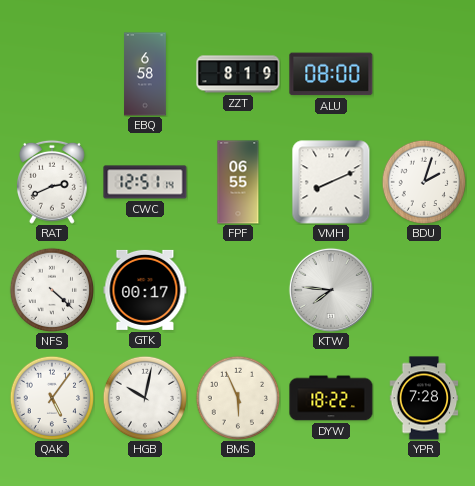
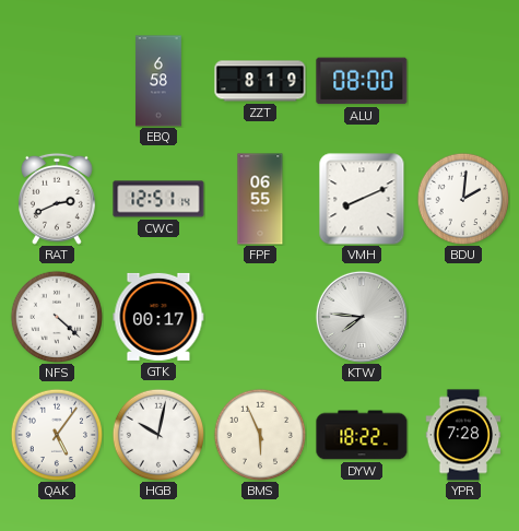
BDU: 2:03 -> 2:01 (462, 198)
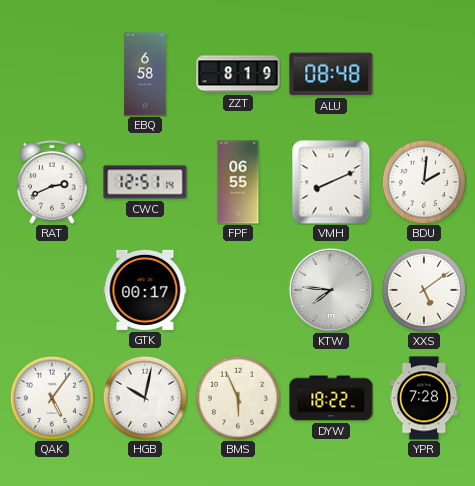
ALU: 08:00 -> 08:48 (331, 74)
NFS: 4:22 -> none (56, 316)
XXS: none -> 5:09 (423, 289)
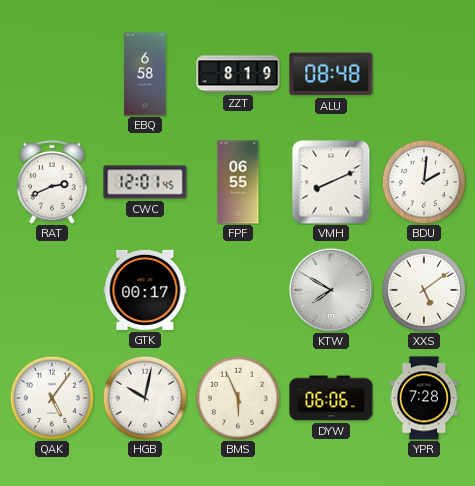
CWC: 12:51 -> 12:01 (145, 182)
KTW: 7:46 -> 7:50 (331, 290)
DYW: 18:22 -> 06:06 (331, 398)
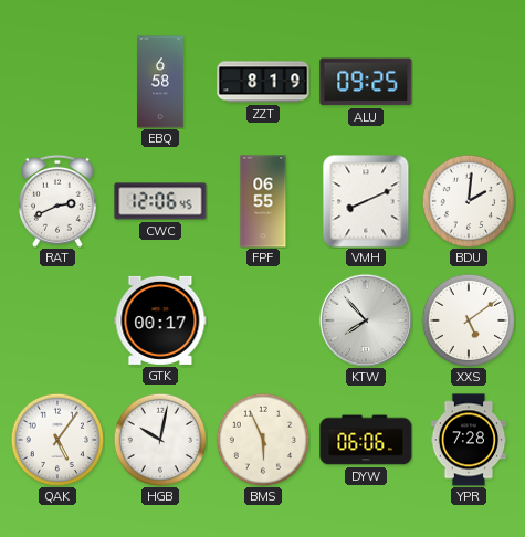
ALU: 08:48 -> 09:25 (366, 82)
CWC: 12:01 -> 12:06 (160, 201)
KTW: 7:50 -> 7:53 (366, 320)
